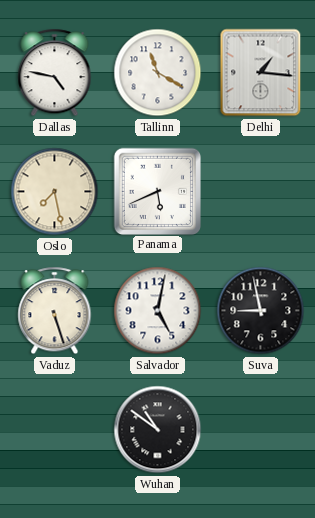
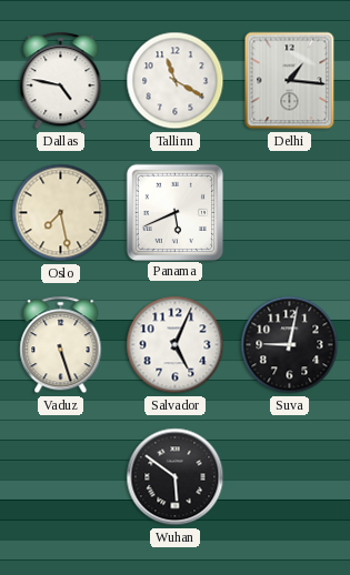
Salvador: 5:02 -> 5:04 (176, 345)
Suva: 8:58 -> 9:02 (290, 345)
Wuhan: 10:51 -> 5:51 (176, 477)
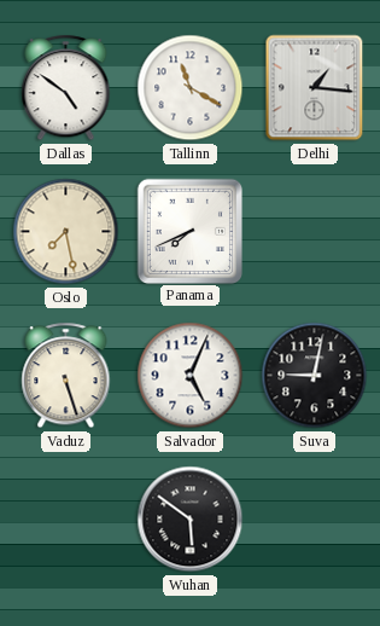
Dallas: 4:47 -> 4:51 (66, 88)
Panama: 5:41 -> 7:41 (189, 231)
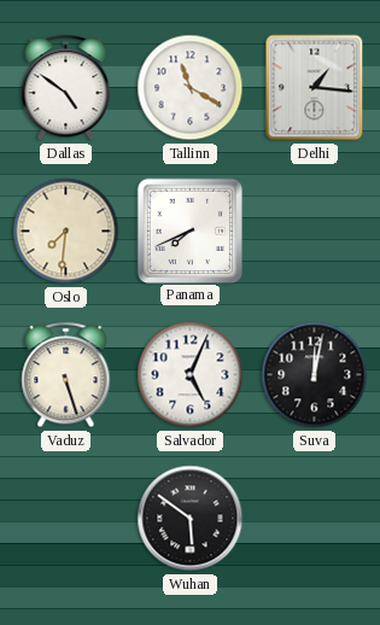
Oslo: 7:28 -> 7:31 (66, 232)
Suva: 9:02 -> 12:02 (315, 375)
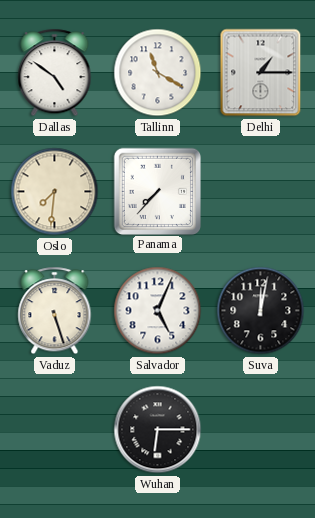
Delhi: 1:16 -> 1:15 (261, 73)
Panama: 7:41 -> 7:37 (157, 191)
Wuhan: 5:51 -> 6:15 (158, 430)
